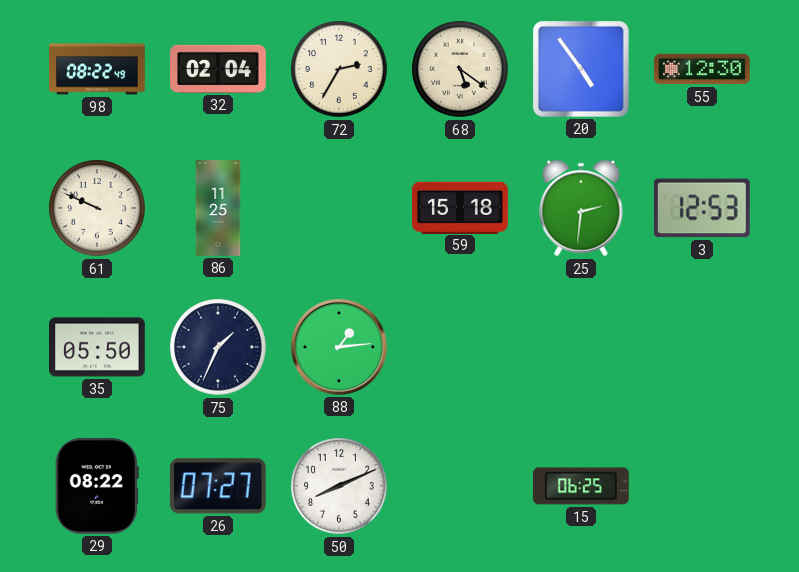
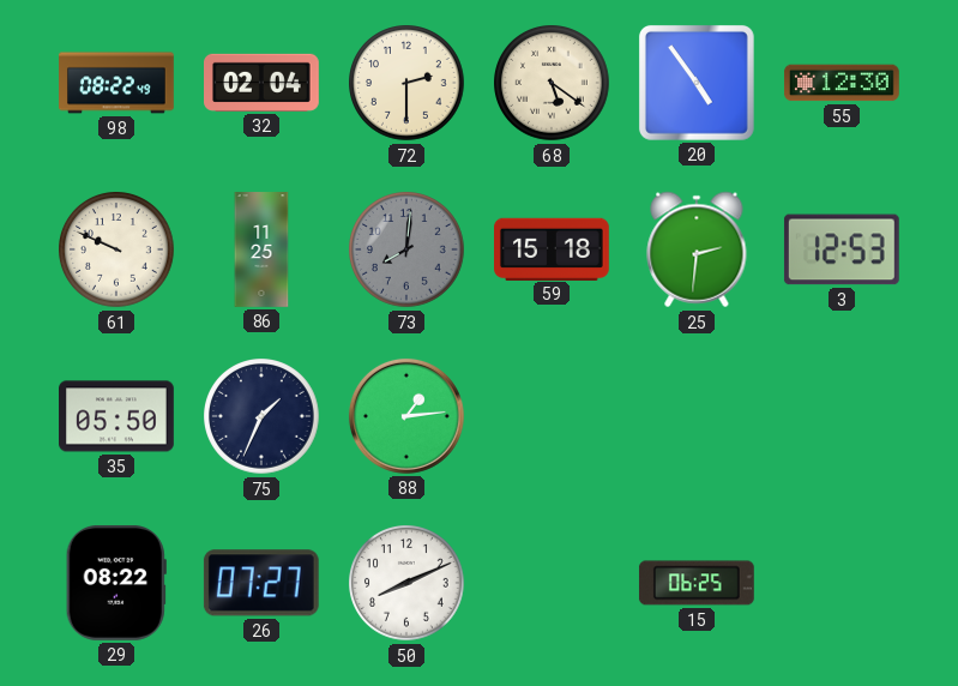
72: 2:35 -> 2:30 (408, 84)
73: none -> 8:01 (408, 251)
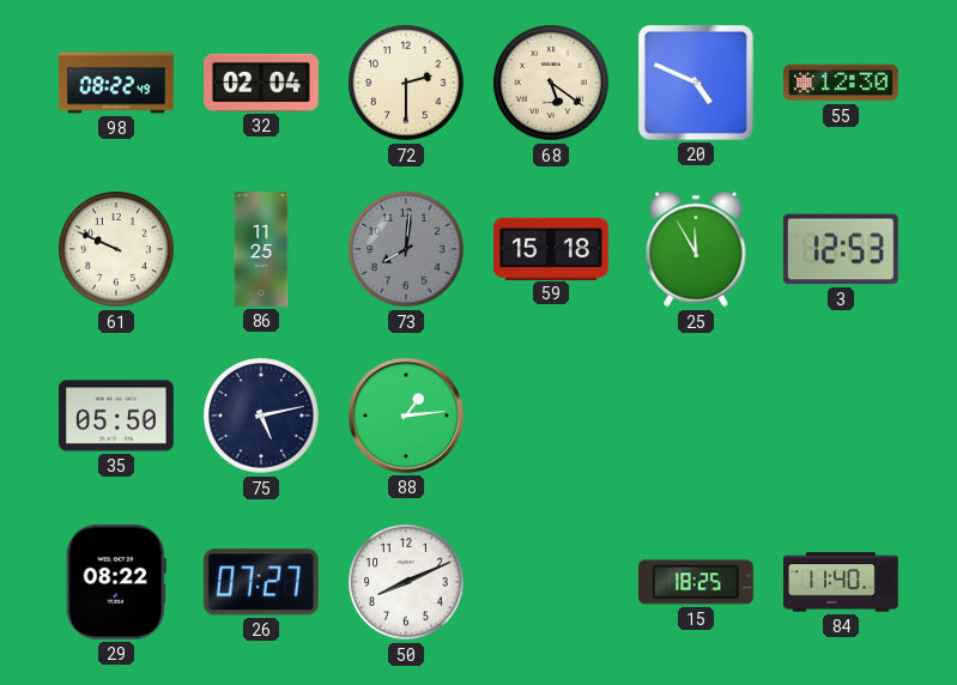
20: 4:54 -> 4:49 (696, 83)
25: 2:31 -> 11:55 (696, 249)
75: 1:34 -> 5:13 (262, 417)
15: 06:25 -> 18:25 (696, 582)
84: none -> 11:40 (841, 582)
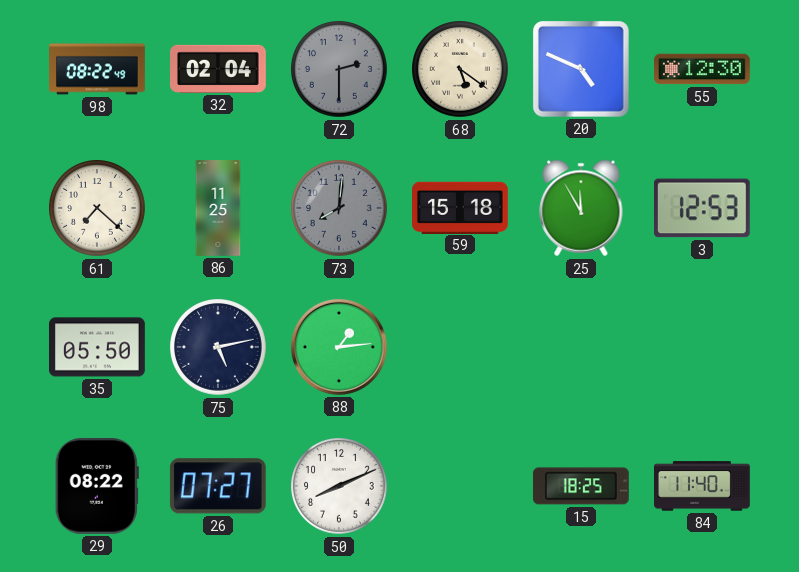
72 dial: cream -> grey (340, 70)
61: 9:49 -> 7:22 (98, 209)
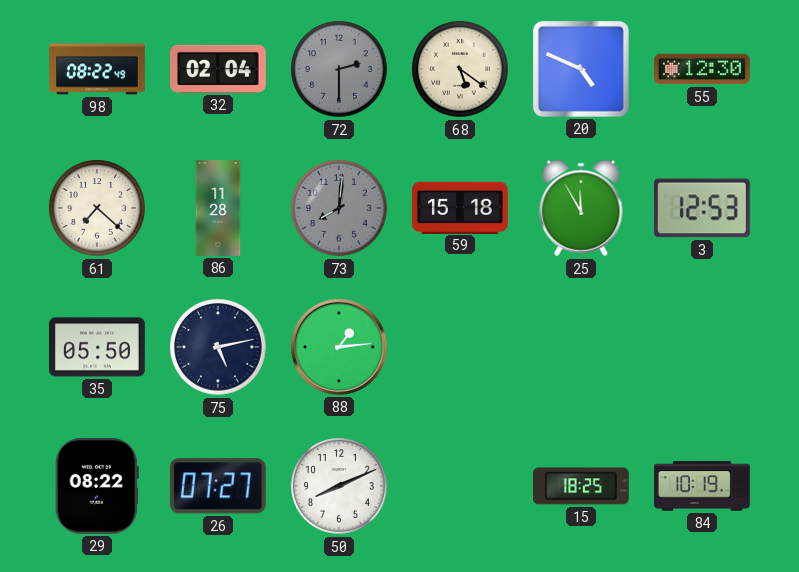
86: 11:25 -> 11:28 (218, 208)
84: 11:40 -> 10:19 (702, 486)
